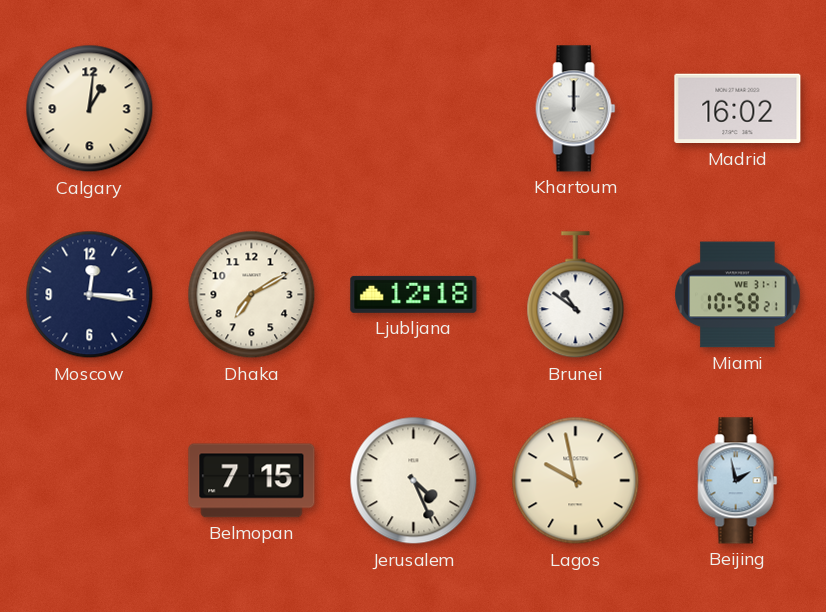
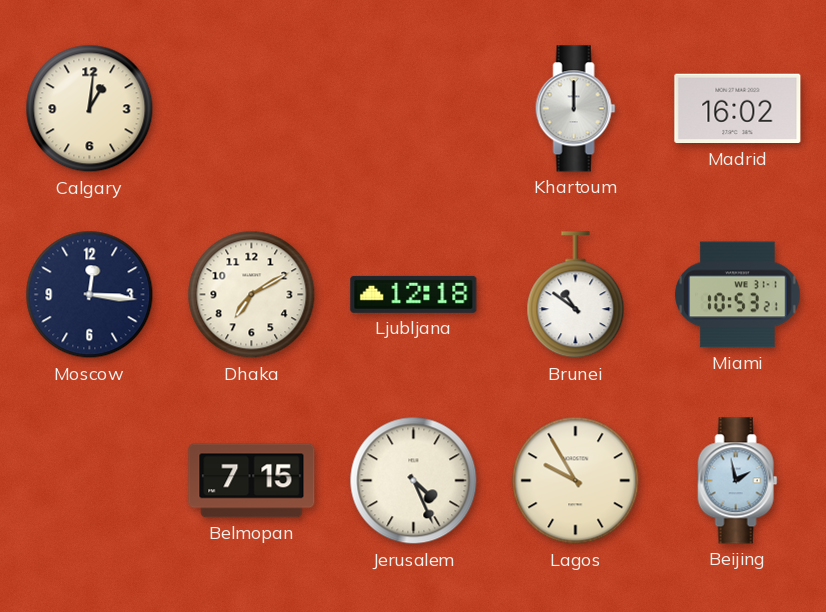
Miami: 10:58 -> 10:53 (738, 295)
Lagos: 9:58 -> 9:55 (576, 481)
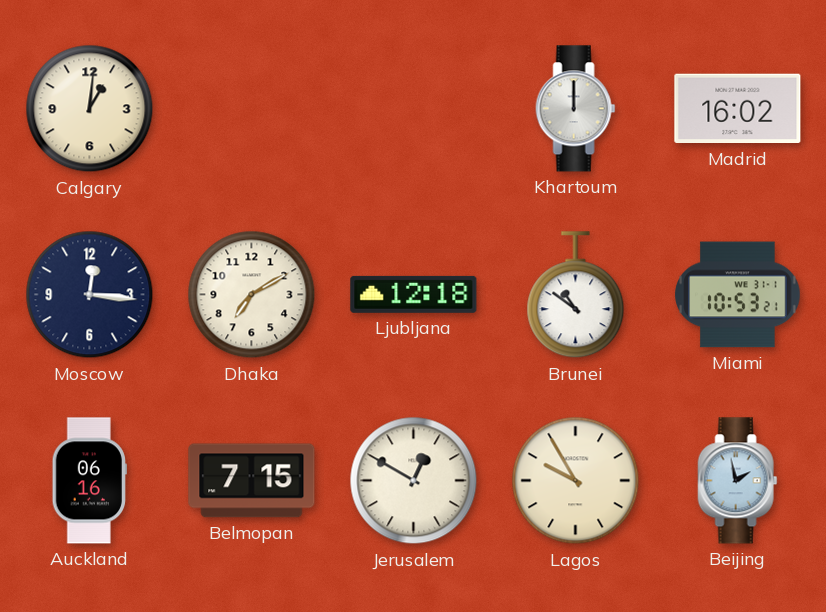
Auckland: none -> 06:16 (89, 481)
Jerusalem: 4:26 -> 12:50 (414, 481)
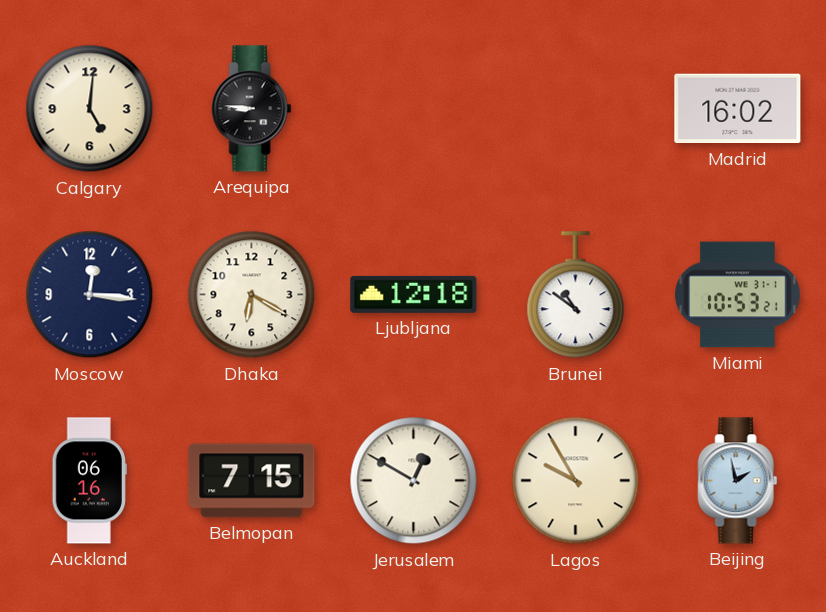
Calgary: 1:01 -> 5:01 (90, 109)
Arequipa: none -> 8:46 (252, 109)
Khartoum: 12:00 -> none (576, 109)
Dhaka: 7:10 -> 6:20 (252, 295)
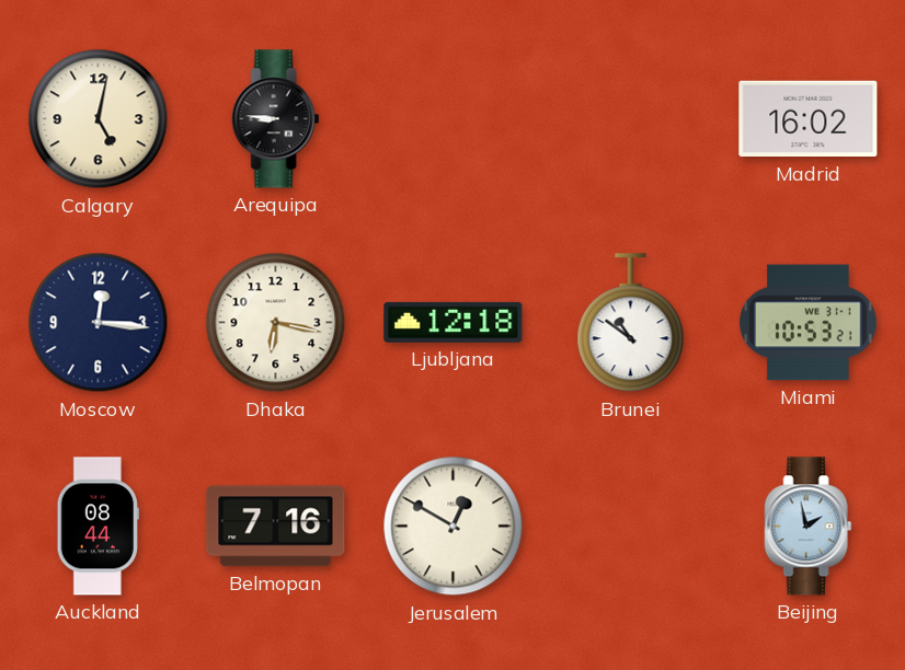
Calgary: 5:01 -> 5:02 (99, 119)
Dhaka: 6:20 -> 6:17 (276, 323)
Auckland: 06:16 -> 08:44 (98, 527)
Belmopan: 7:15 -> 7:16 (276, 527)
Lagos: 9:55 -> none (576, 481)
